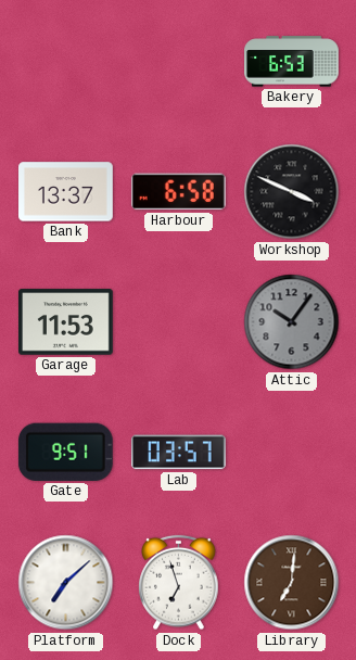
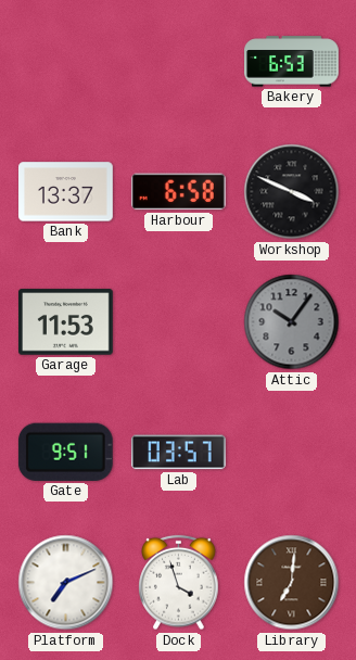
Platform: 7:08 -> 7:11 (66, 583)
Dock: 6:57 -> 3:57 (179, 583)
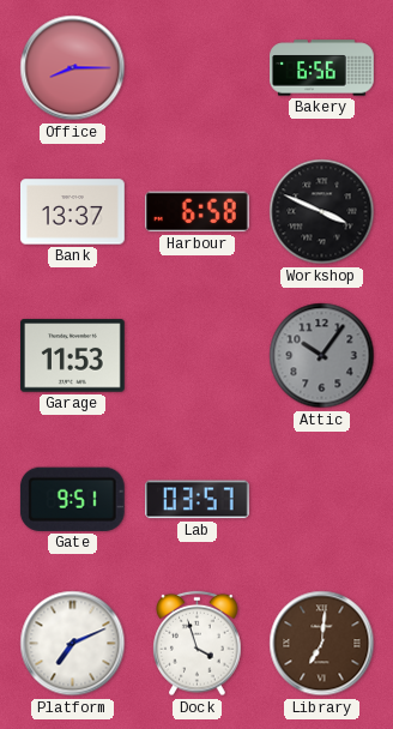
Office: none -> 8:15 (73, 68)
Bakery: 6:53 -> 6:56 (322, 68)
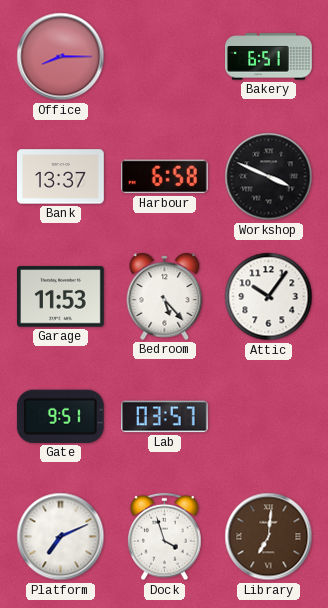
Bakery: 6:56 -> 6:51 (269, 57)
Bedroom: none -> 5:23 (165, 296)
Attic dial: grey -> white (269, 297)
